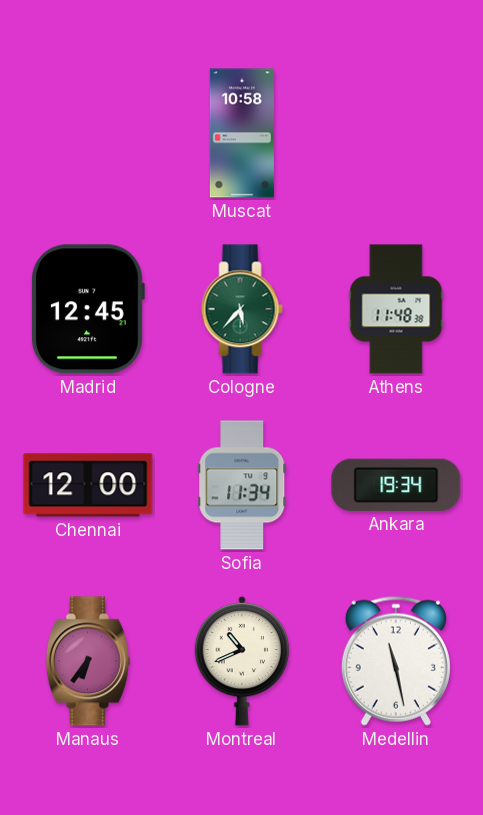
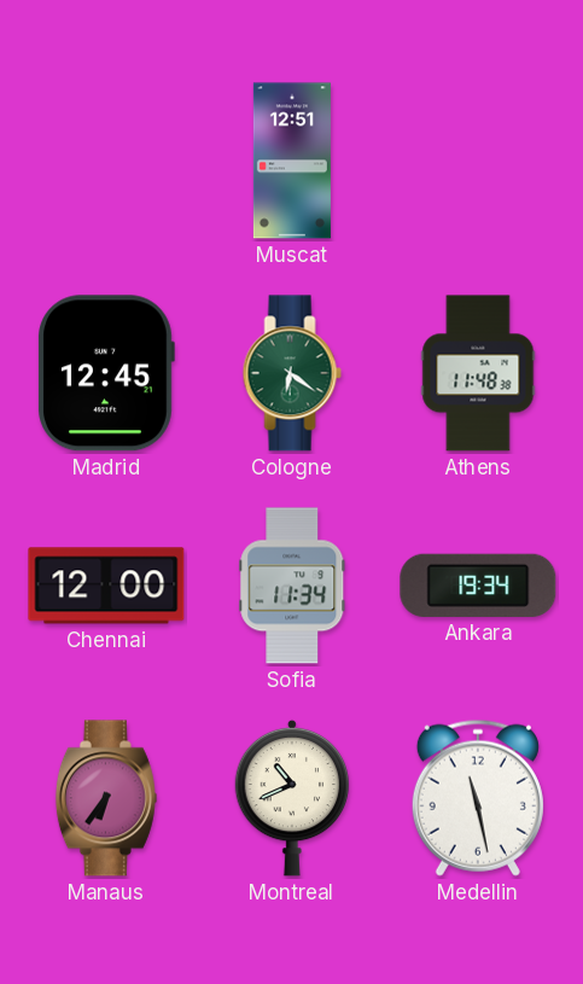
Muscat: 10:58 -> 12:51 (292, 161)
Cologne: 5:37 -> 6:21 (292, 373)
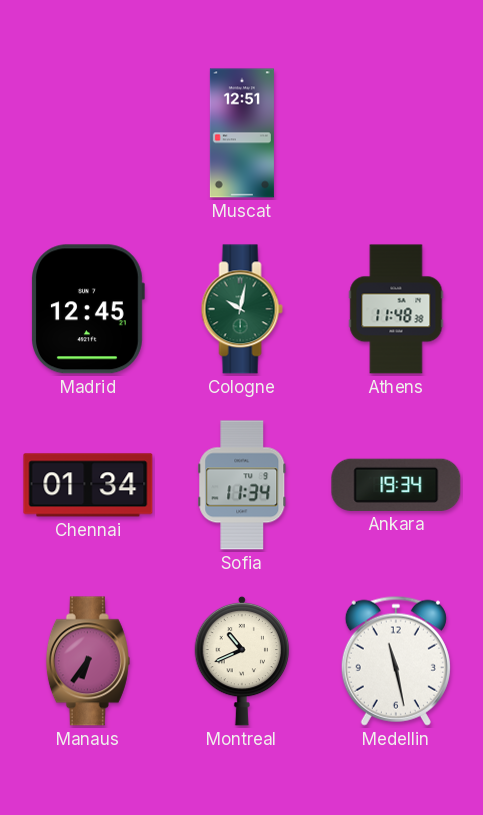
Cologne: 6:21 -> 10:02 (242, 309)
Chennai: 12:00 -> 01:34 (88, 485)
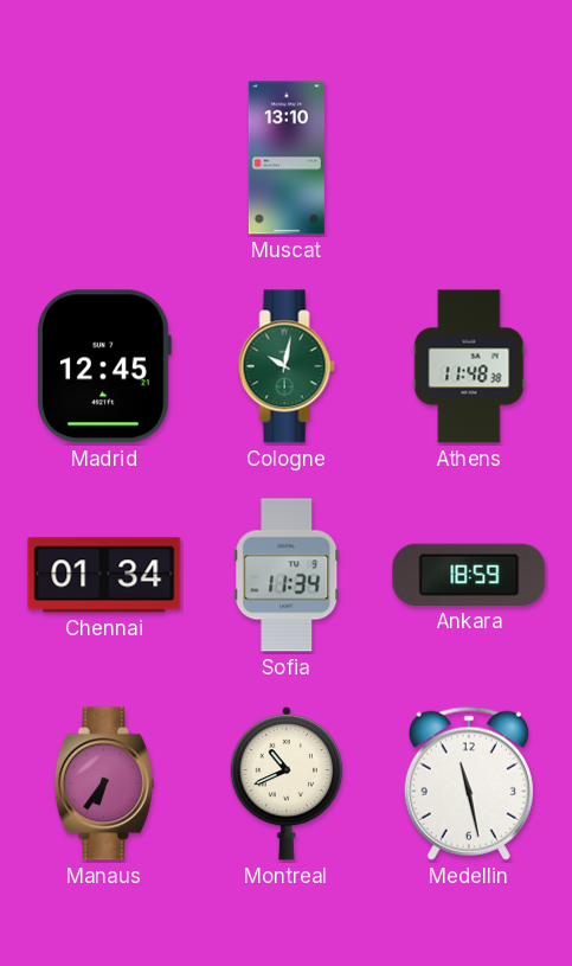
Muscat: 12:51 -> 13:10 (287, 158)
Ankara: 19:34 -> 18:59 (469, 575)
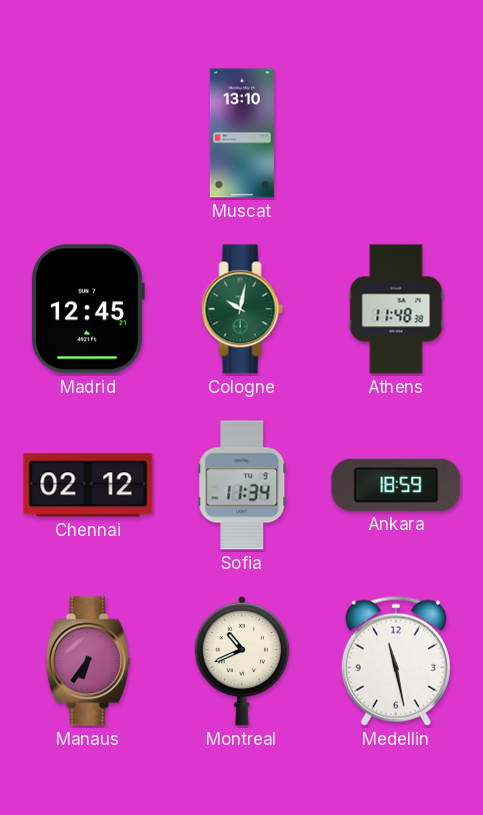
Chennai: 01:34 -> 02:12 (88, 485)
